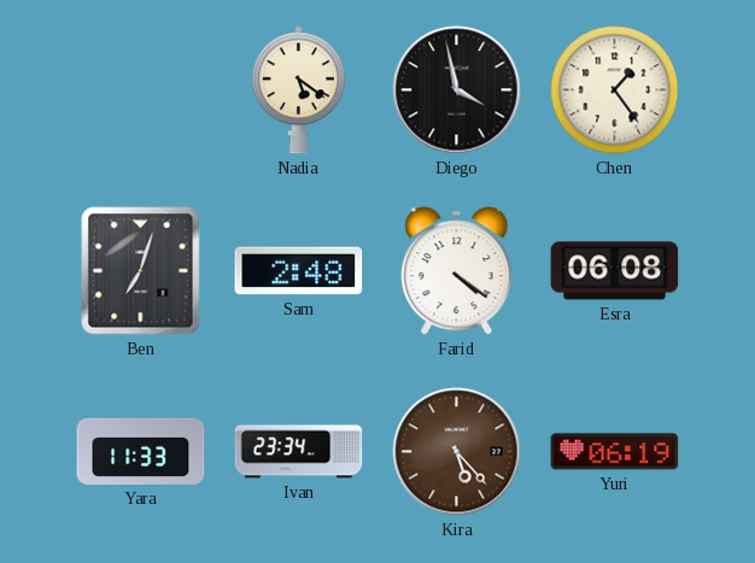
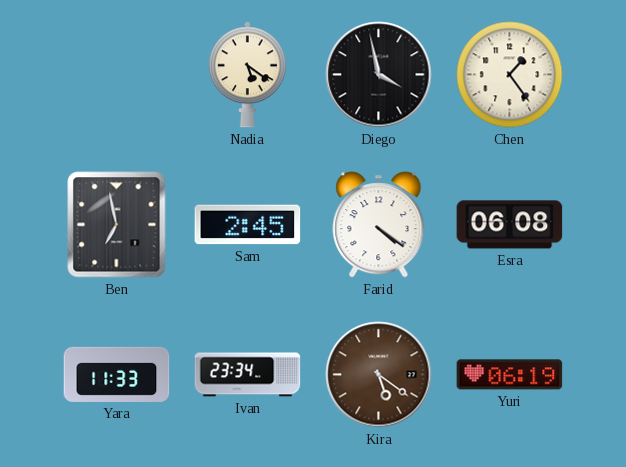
Ben: 7:03 -> 6:58 (117, 225)
Sam: 2:48 -> 2:45 (248, 225)
Kira: 5:23 -> 5:21 (379, 375)
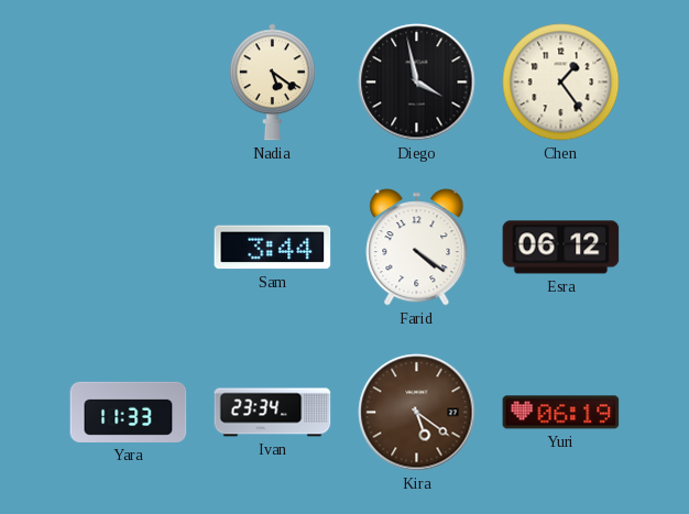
Ben: 6:58 -> none (117, 225)
Sam: 2:45 -> 3:44 (273, 248)
Esra: 06:08 -> 06:12 (561, 248)
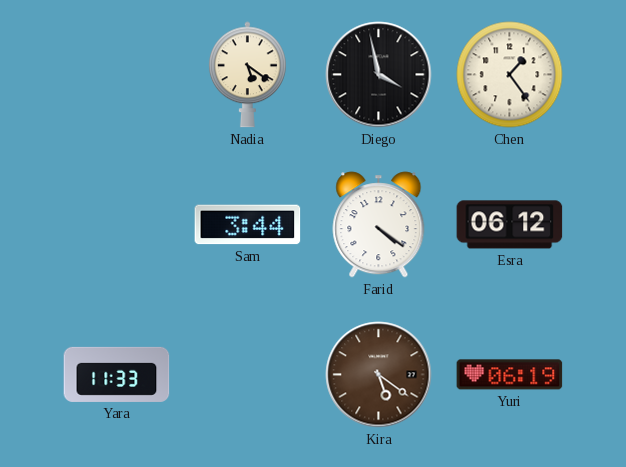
Ivan: 23:34 -> none (273, 413)
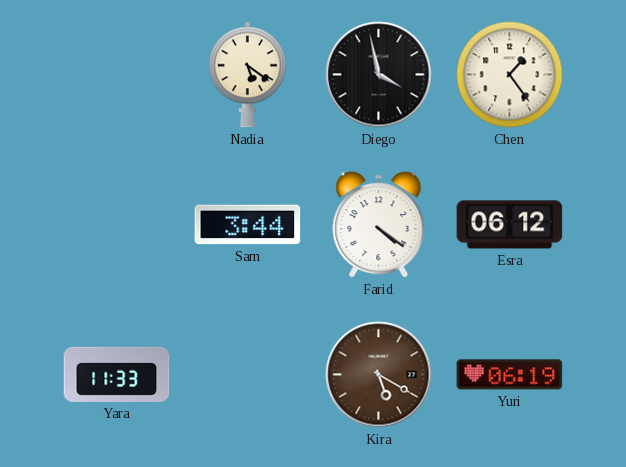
Kira: 5:21 -> 5:20 (379, 375)
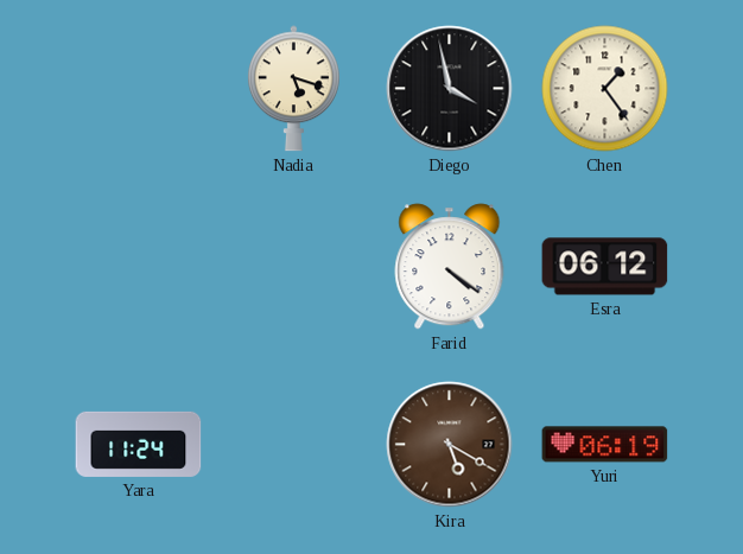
Nadia: 5:21 -> 5:18 (294, 89)
Sam: 3:44 -> none (248, 225)
Yara: 11:33 -> 11:24 (139, 444)
